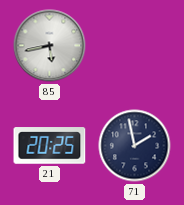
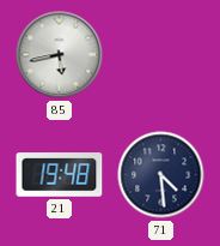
21: 20:25 -> 19:48 (60, 175)
71: 1:58 -> 4:29 (161, 175)
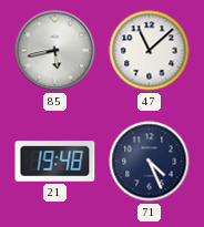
47: none -> 11:08 (150, 51)
71: 4:29 -> 4:26 (150, 162)
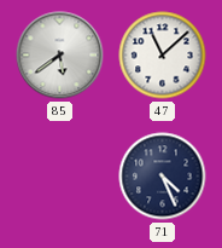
85: 5:43 -> 5:39 (60, 56)
21: 19:48 -> none (55, 162)
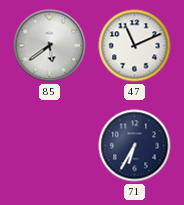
47: 11:08 -> 11:11 (135, 46)
71: 4:26 -> 6:35 (135, 146)
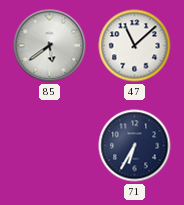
47: 11:11 -> 11:08 (135, 46)
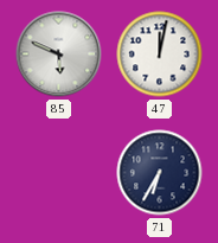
85: 5:39 -> 5:49 (59, 55)
47: 11:08 -> 12:02 (160, 55)
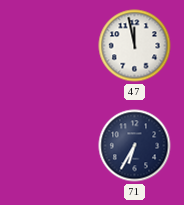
85: 5:49 -> none (59, 55)
47: 12:02 -> 11:58 (135, 46)
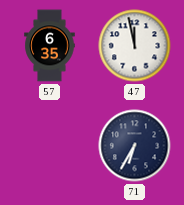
57: none -> 6:35 (50, 46)
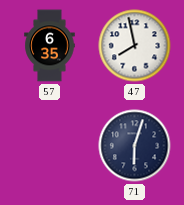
47: 11:58 -> 7:58 (135, 46)
71: 6:35 -> 6:03 (135, 146)
